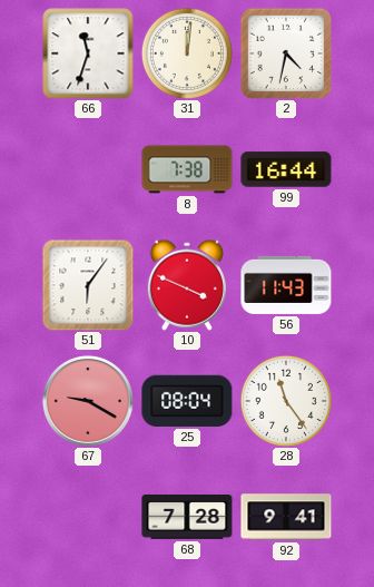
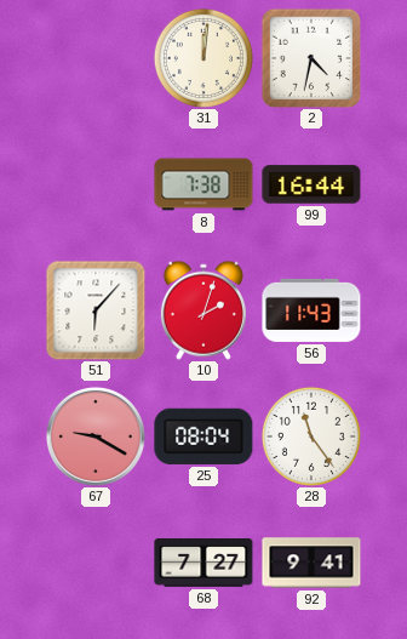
66: 11:33 -> none (88, 53)
51: 6:06 -> 6:07 (96, 310)
10: 3:49 -> 2:03 (203, 310)
68: 7:28 -> 7:27 (203, 564)
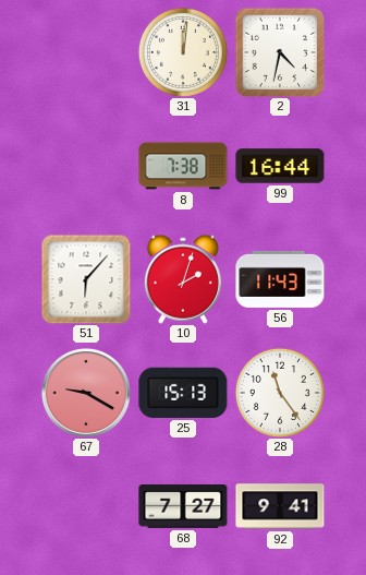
25: 08:04 -> 15:13 (183, 393)
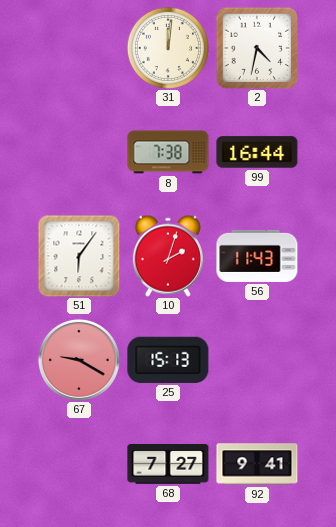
51: 6:07 -> 6:06 (79, 256)
28: 11:24 -> none (280, 393)
